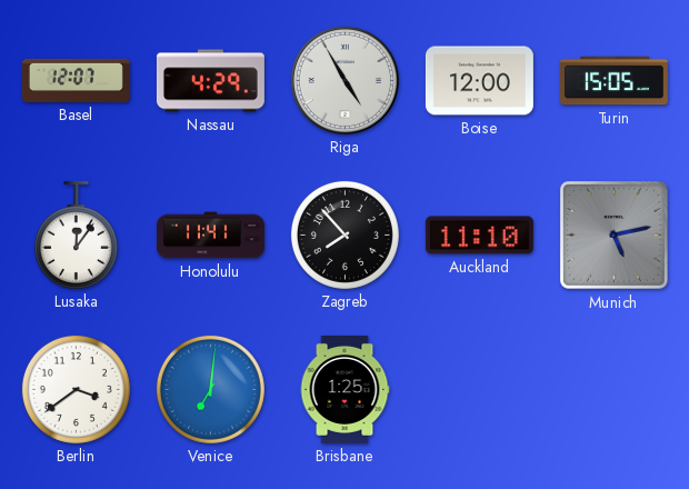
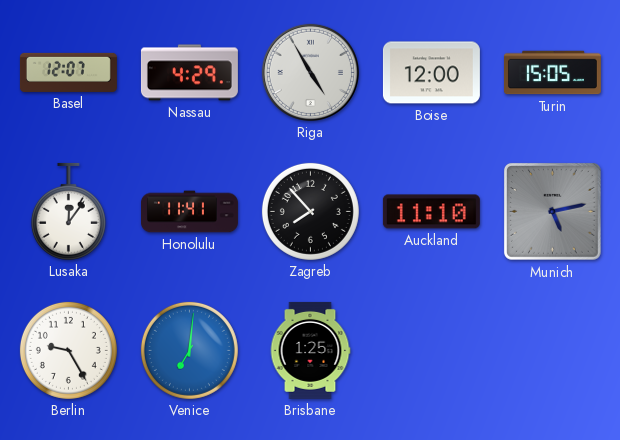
Berlin: 3:39 -> 9:25 (68, 350)
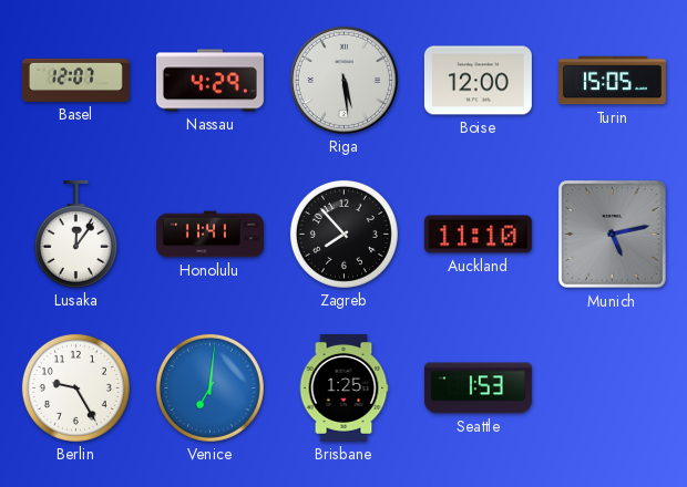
Riga: 4:55 -> 5:29 (343, 80)
Seattle: none -> 1:53 (478, 388)
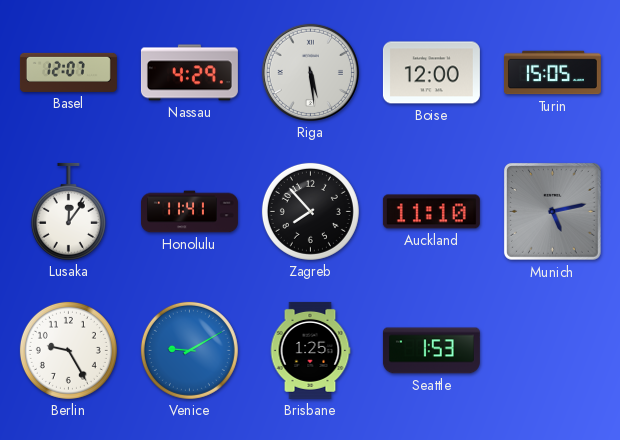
Venice: 7:01 -> 9:10 (189, 350)
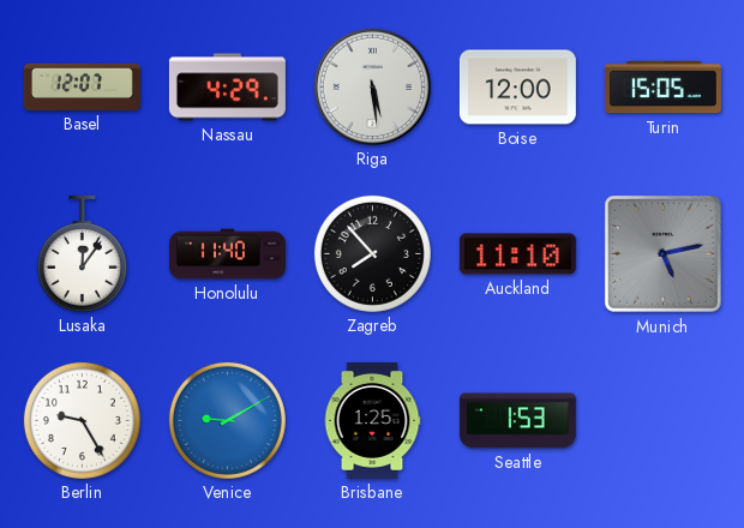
Honolulu: 11:41 -> 11:40 (227, 254)
